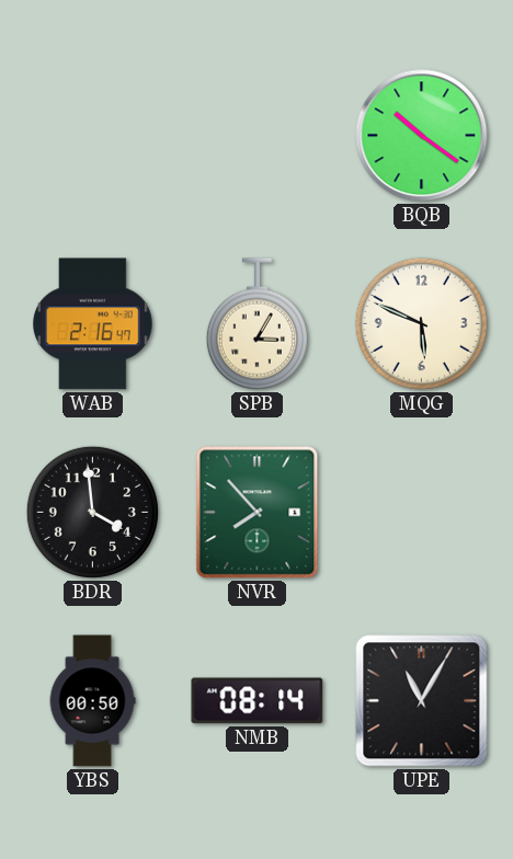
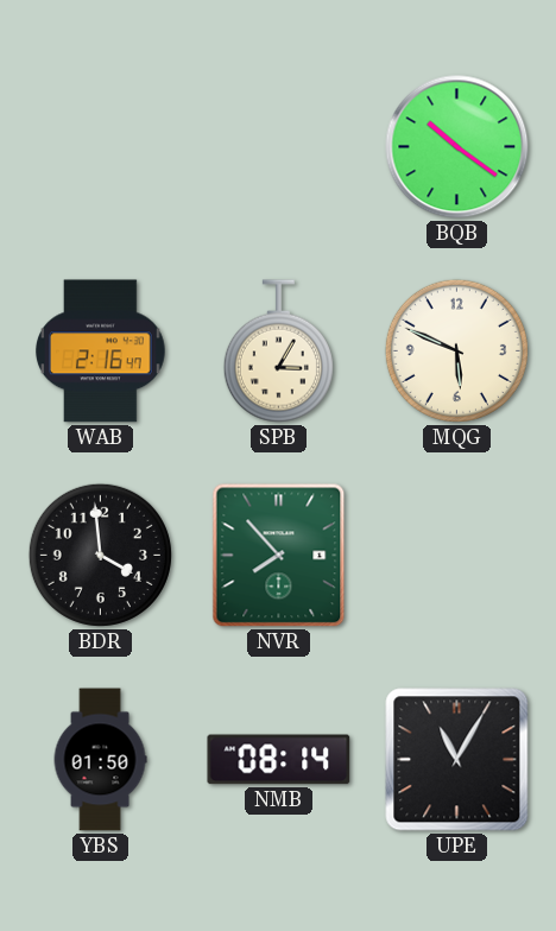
YBS: 00:50 -> 01:50 (100, 760)
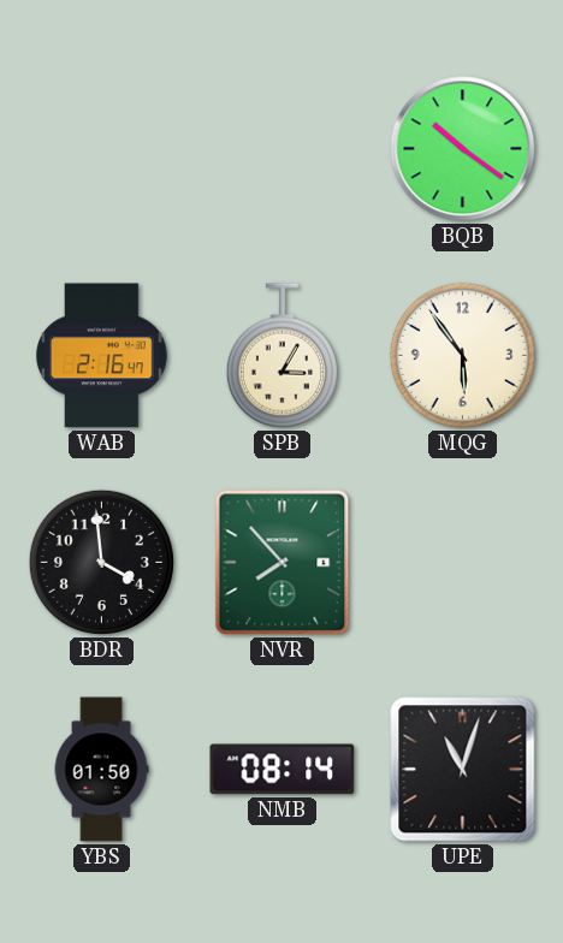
MQG: 5:49 -> 5:54 (462, 355)
UPE: 11:05 -> 11:03 (463, 770)
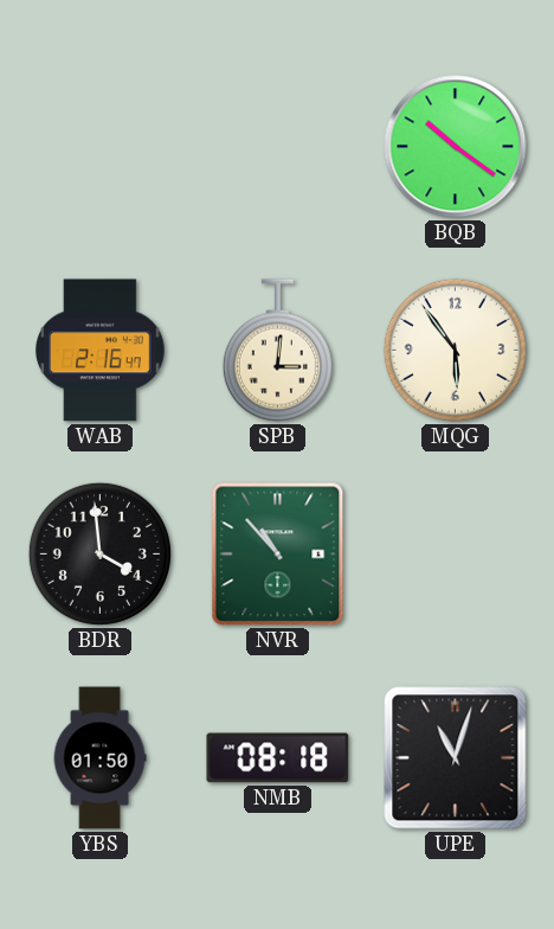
SPB: 3:05 -> 3:01 (277, 351)
NVR: 7:53 -> 10:53 (278, 555)
NMB: 08:14 -> 08:18 (278, 758)
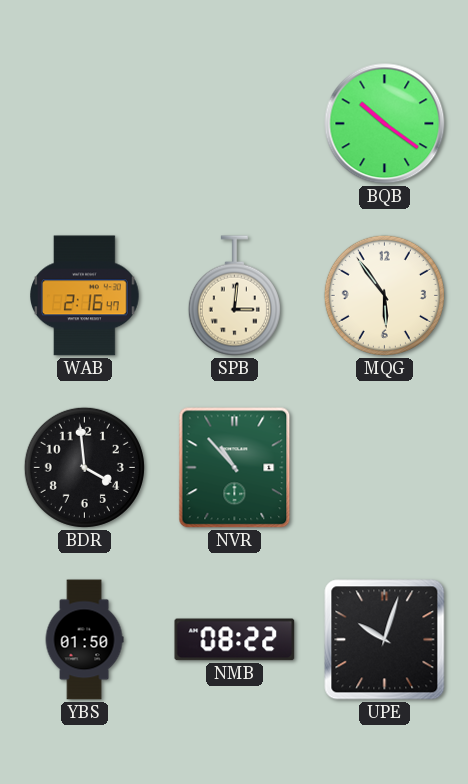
NMB: 08:18 -> 08:22 (235, 640)
UPE: 11:03 -> 10:03 (385, 640)
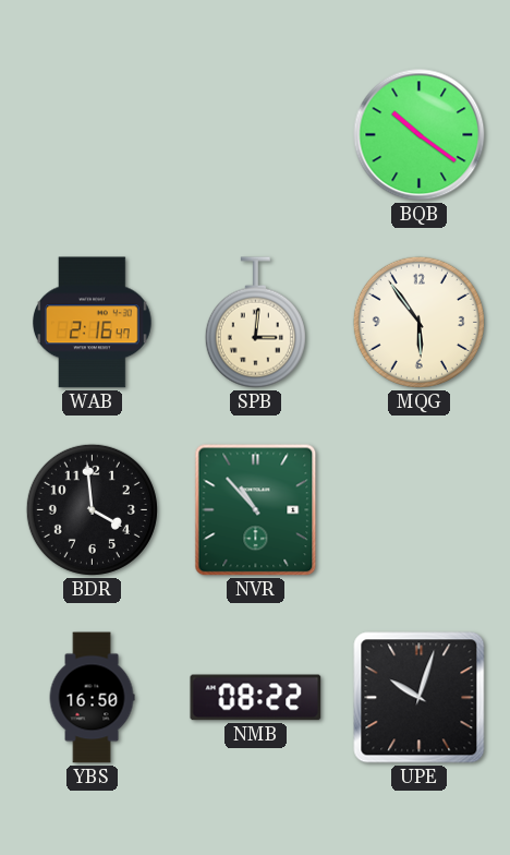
YBS: 01:50 -> 16:50 (92, 698)
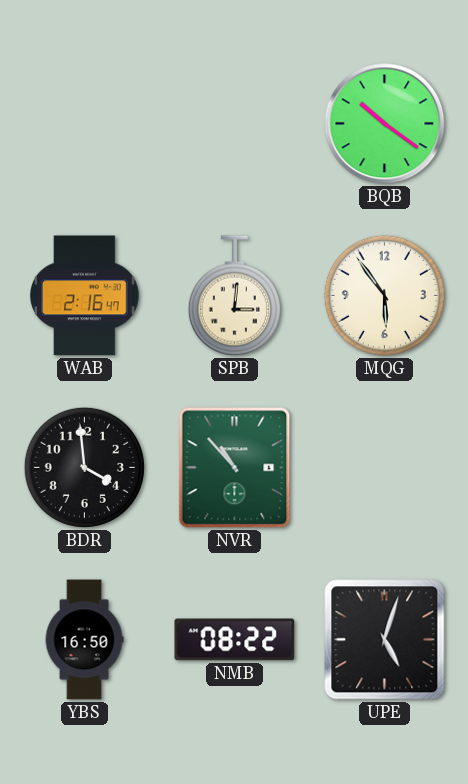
UPE: 10:03 -> 5:03 (385, 640)
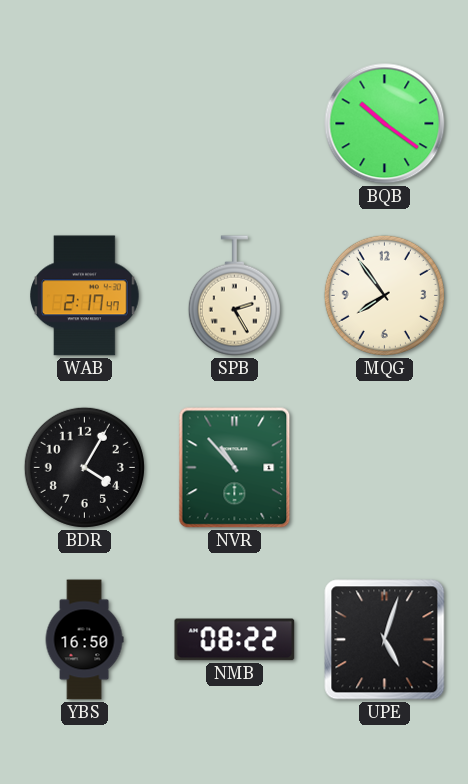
WAB: 2:16 -> 2:17 (85, 296)
SPB: 3:01 -> 2:25 (234, 296)
MQG: 5:54 -> 7:54 (384, 295)
BDR: 3:59 -> 4:05 (84, 467)
